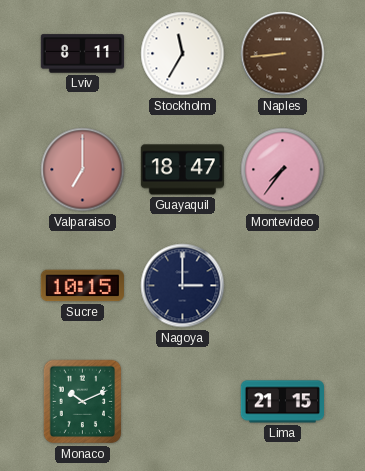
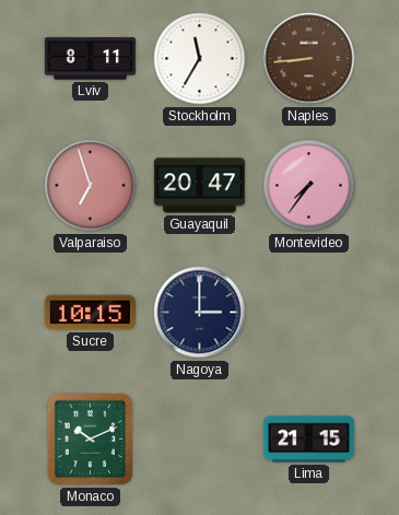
Valparaiso: 7:00 -> 6:57 (91, 186)
Guayaquil: 18:47 -> 20:47 (199, 186)
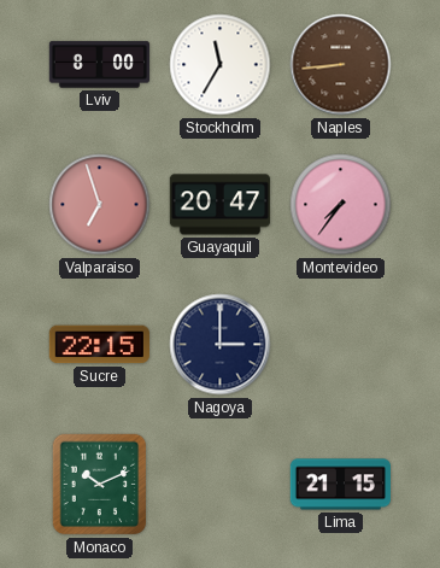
Lviv: 8:11 -> 8:00 (99, 65)
Sucre: 10:15 -> 22:15 (99, 345)
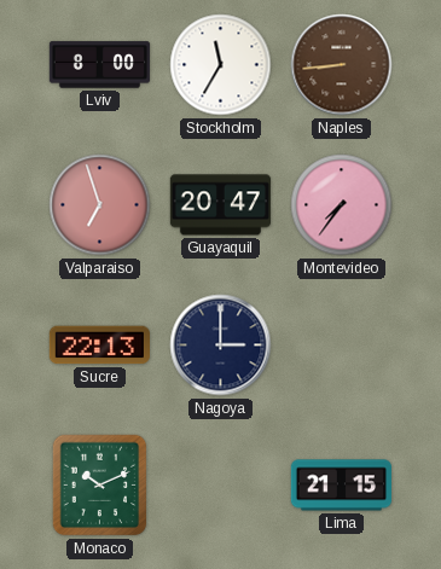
Sucre: 22:15 -> 22:13 (99, 346)
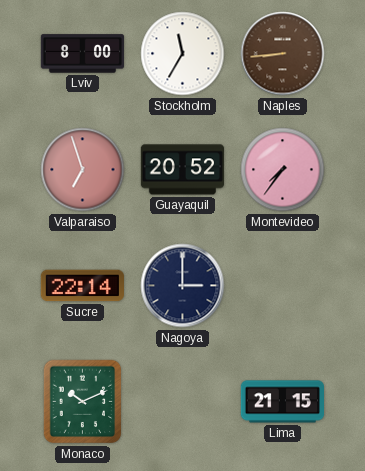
Guayaquil: 20:47 -> 20:52 (182, 170)
Sucre: 22:13 -> 22:14 (82, 286)
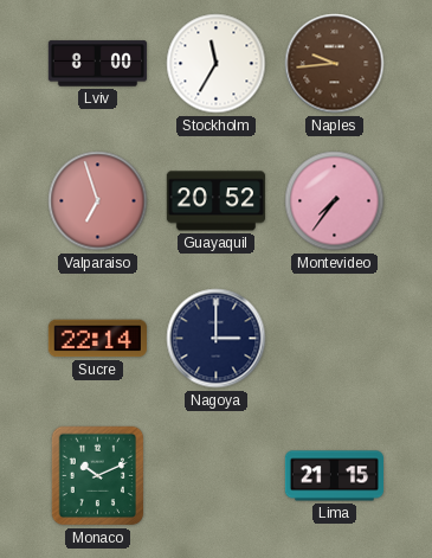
Naples: 8:44 -> 9:44 (335, 64)
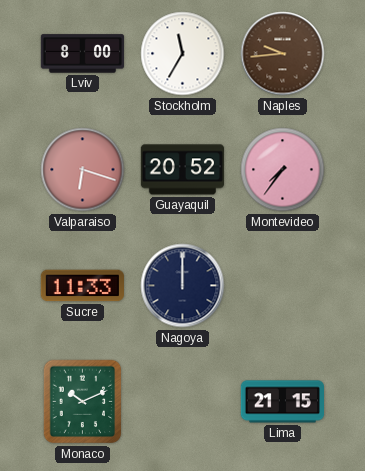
Valparaiso: 6:57 -> 6:18 (83, 170)
Sucre: 22:14 -> 11:33 (82, 286)
Nagoya: 3:00 -> 12:00 (183, 286)
